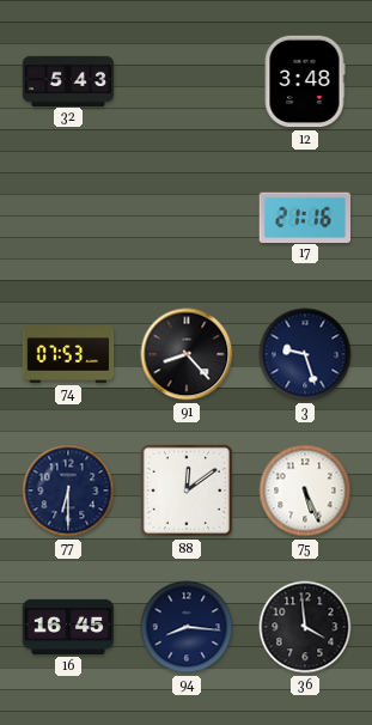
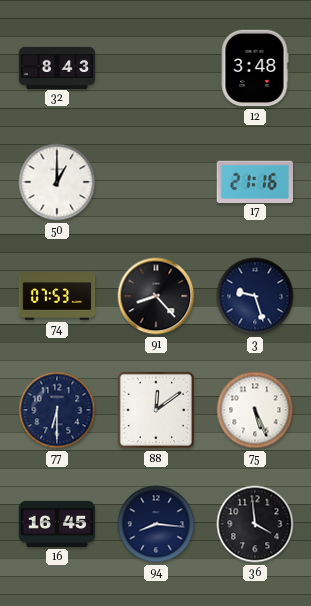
32: 5:43 -> 8:43 (57, 67)
50: none -> 1:00 (57, 182)
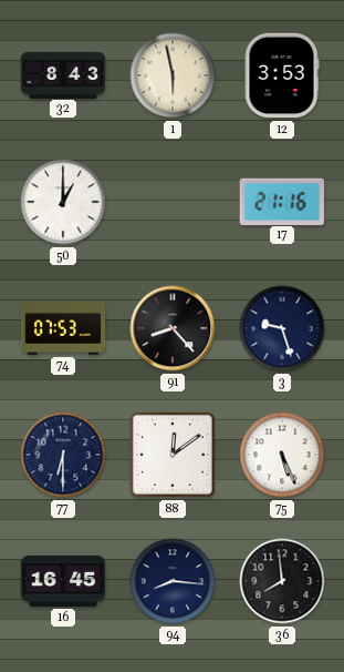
1: none -> 5:58 (173, 75)
12: 3:48 -> 3:53 (282, 75)
36: 3:59 -> 7:59 (282, 581)
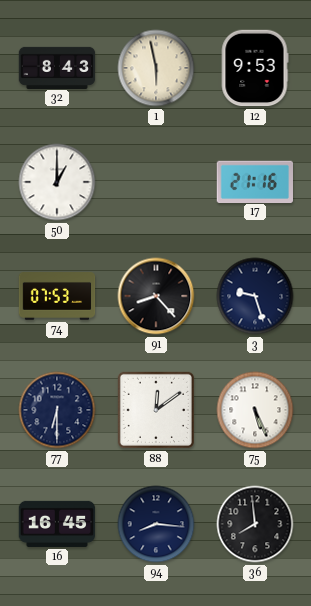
12: 3:53 -> 9:53 (255, 68)
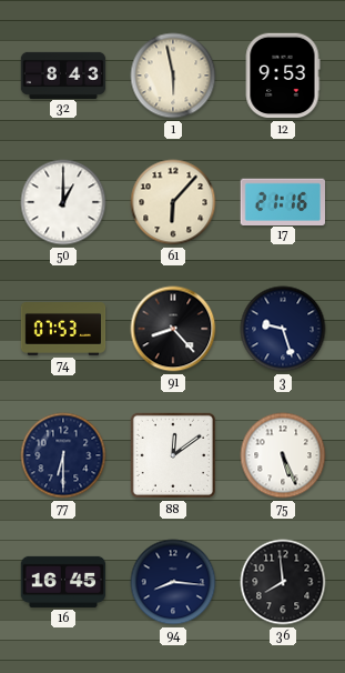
61: none -> 6:07 (173, 202)
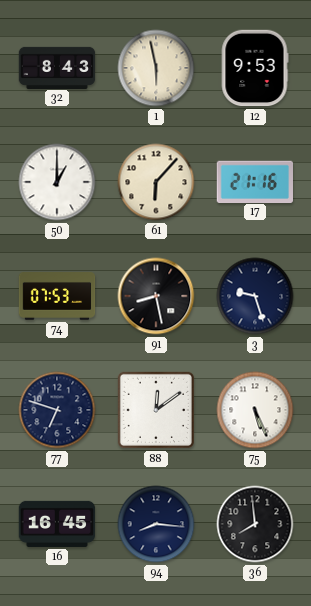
91: 8:23 -> 8:28 (156, 296)
77: 6:30 -> 6:48 (57, 410)
